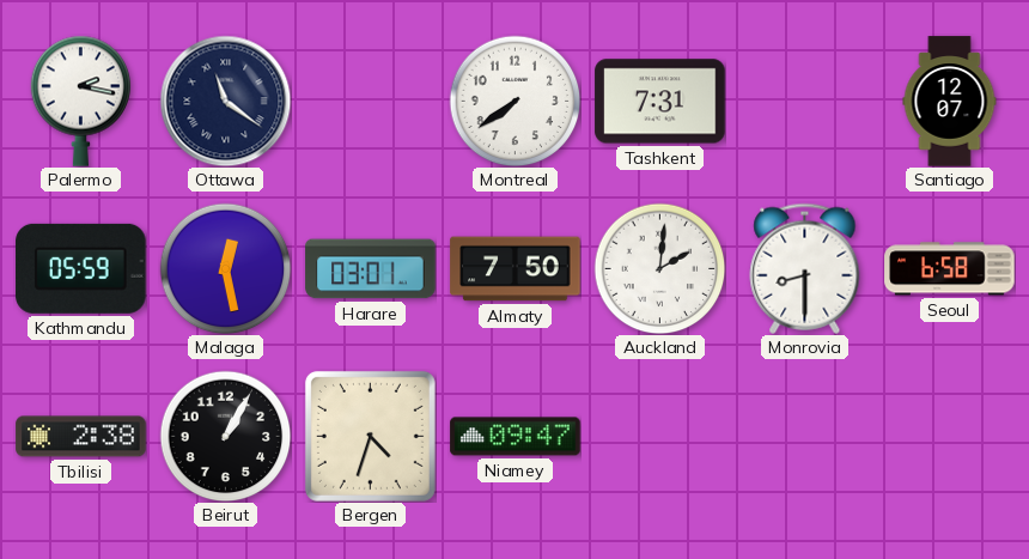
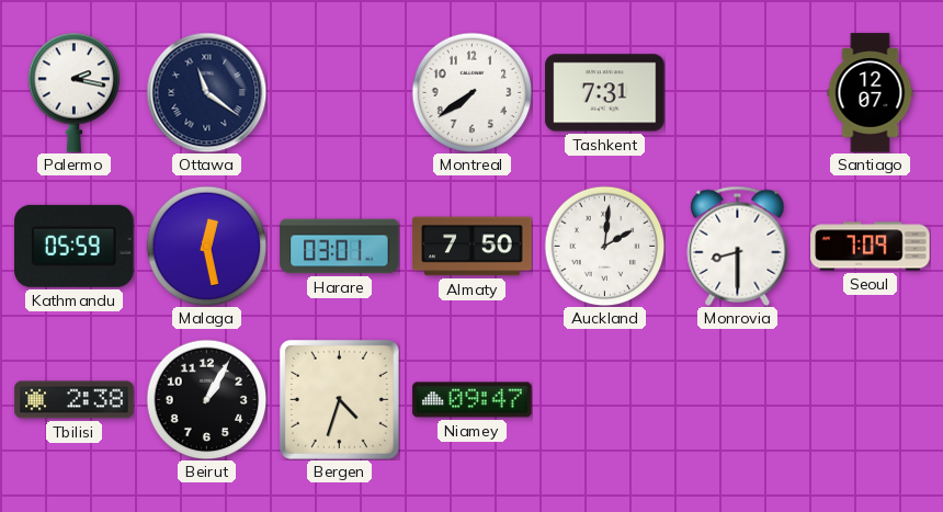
Seoul: 6:58 -> 7:09 (871, 247)
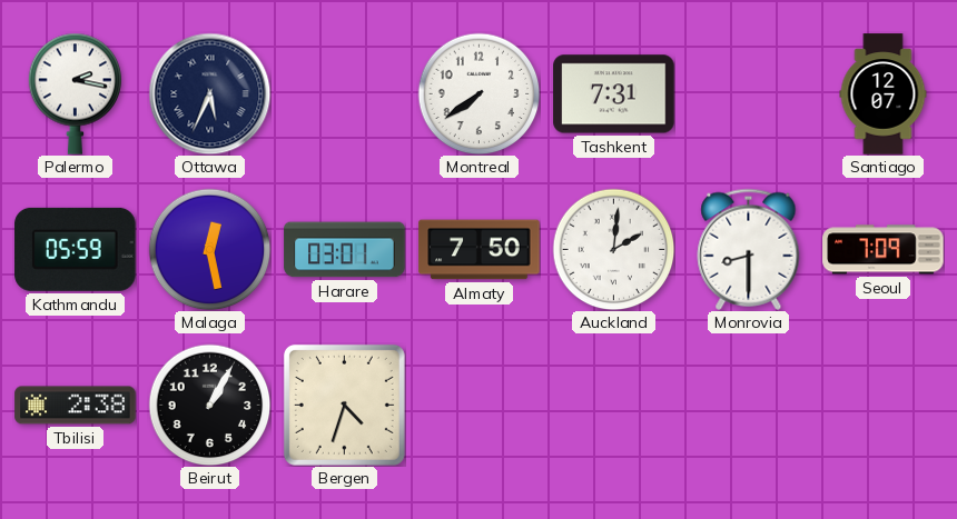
Ottawa: 11:21 -> 5:34 (209, 93)
Niamey: 09:47 -> none (473, 400)
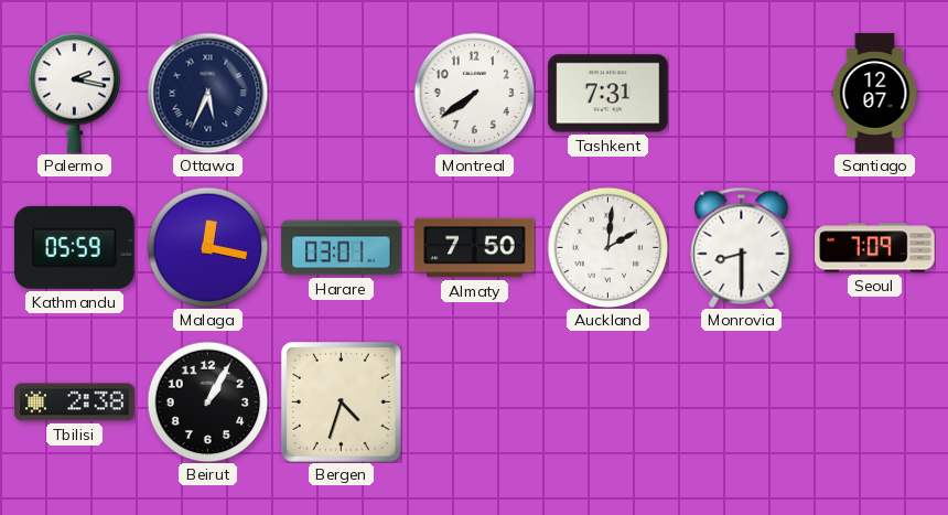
Malaga: 12:28 -> 12:17 (207, 247)
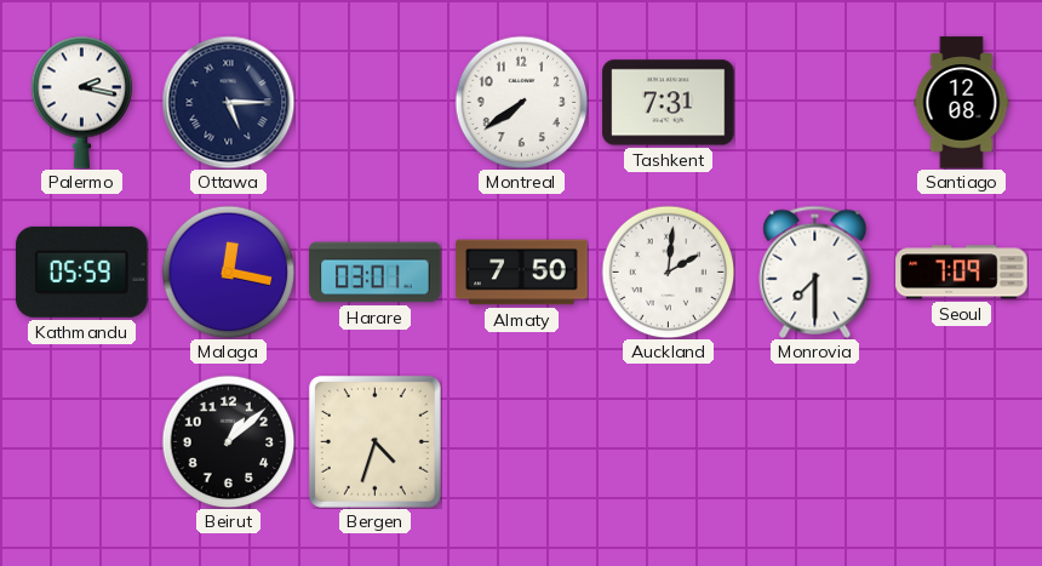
Ottawa: 5:34 -> 5:15 (228, 102)
Santiago: 12:07 -> 12:08 (962, 103)
Monrovia: 8:30 -> 7:30 (815, 271)
Tbilisi: 2:38 -> none (75, 403)
Beirut: 1:05 -> 1:08 (228, 441)
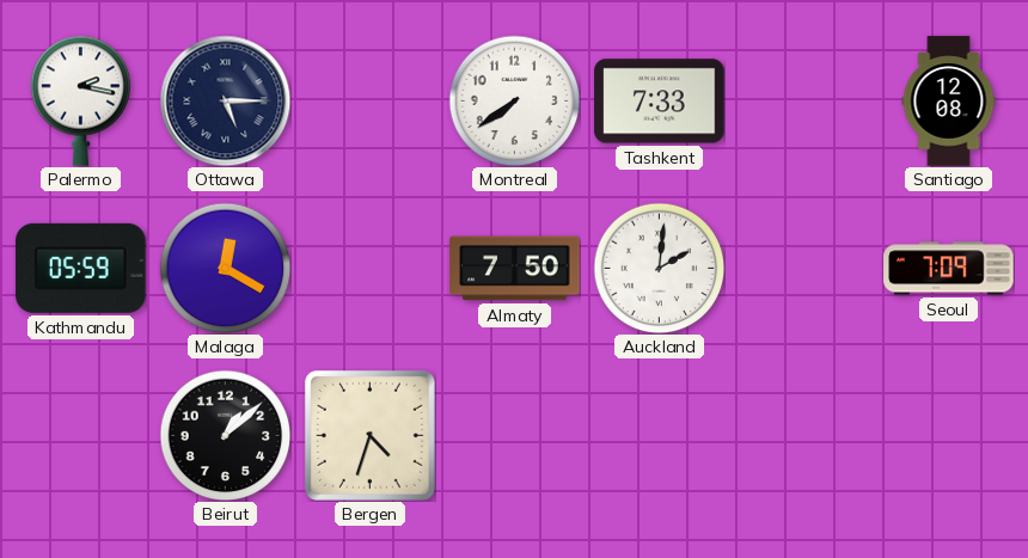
Tashkent: 7:31 -> 7:33 (660, 102)
Malaga: 12:17 -> 12:20 (225, 268)
Harare: 03:01 -> none (376, 273)
Monrovia: 7:30 -> none (815, 271)
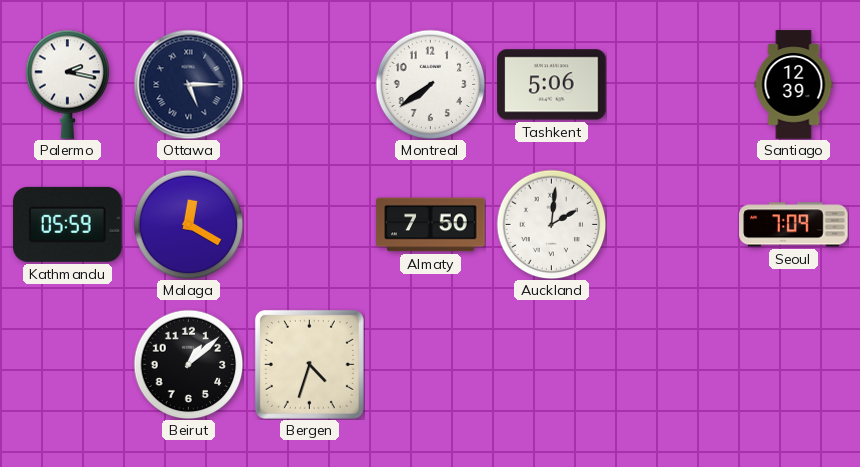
Tashkent: 7:33 -> 5:06 (552, 85)
Santiago: 12:08 -> 12:39 (794, 85)
